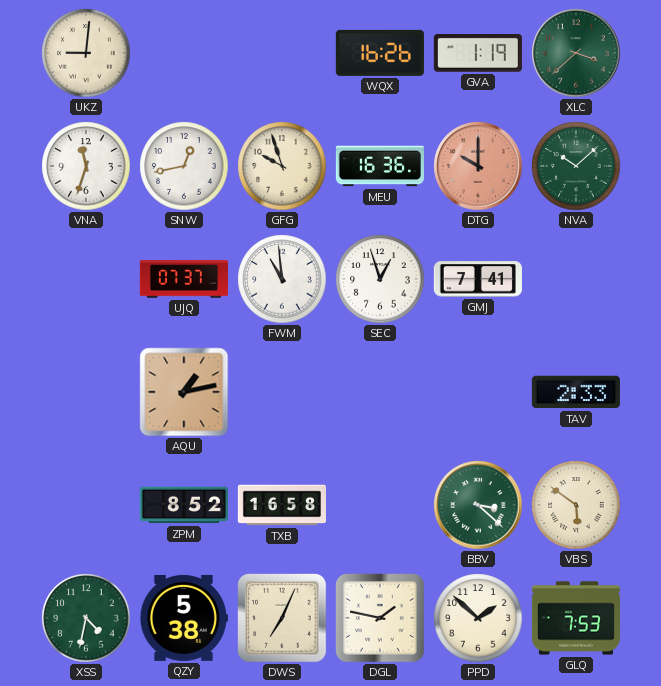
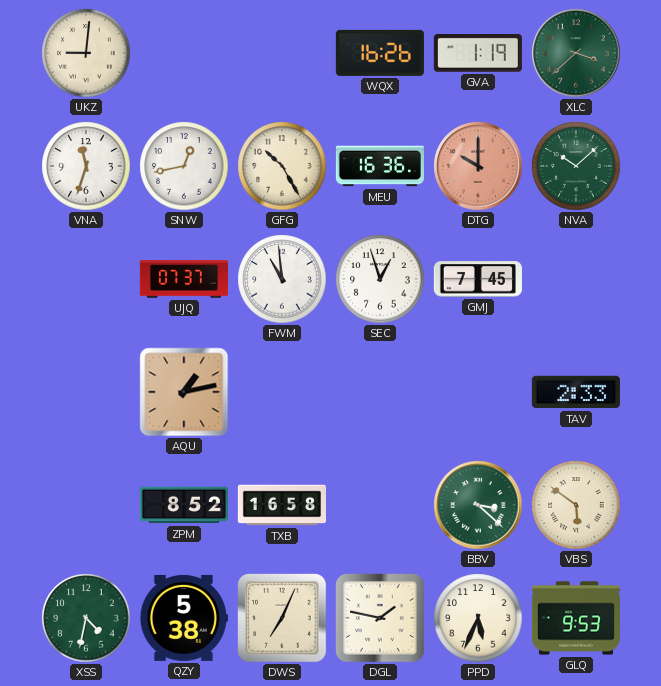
GFG: 9:57 -> 10:25 (282, 166)
GMJ: 7:41 -> 7:45 (478, 279)
PPD: 1:52 -> 5:34 (478, 618)
GLQ: 7:53 -> 9:53 (576, 618)
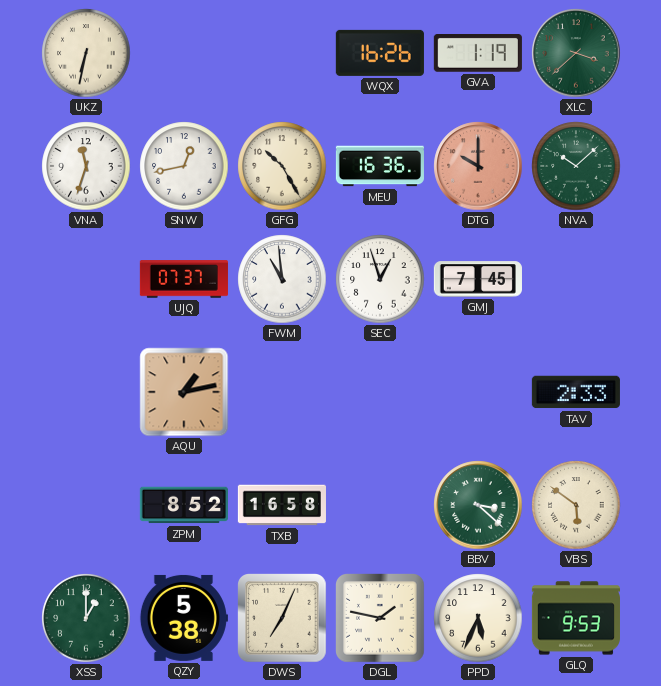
UKZ: 9:01 -> 6:32 (86, 53)
XSS: 4:32 -> 1:00 (86, 618)
